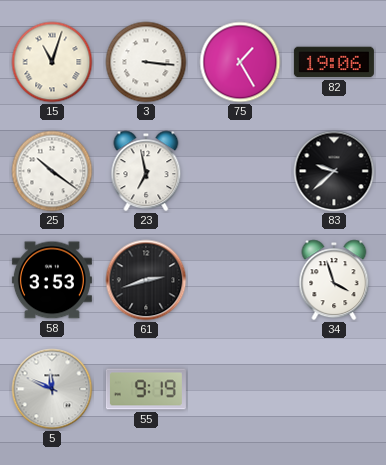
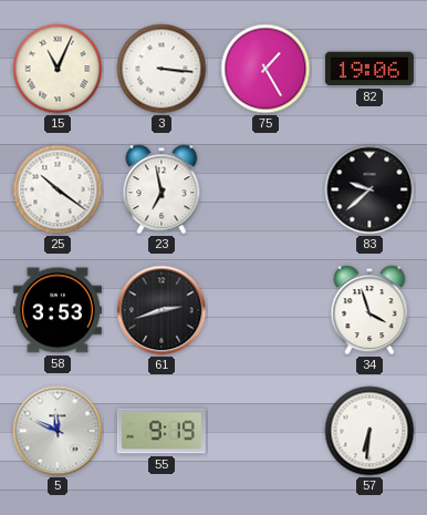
15: 11:03 -> 11:04 (58, 69)
57: none -> 6:31 (369, 431)
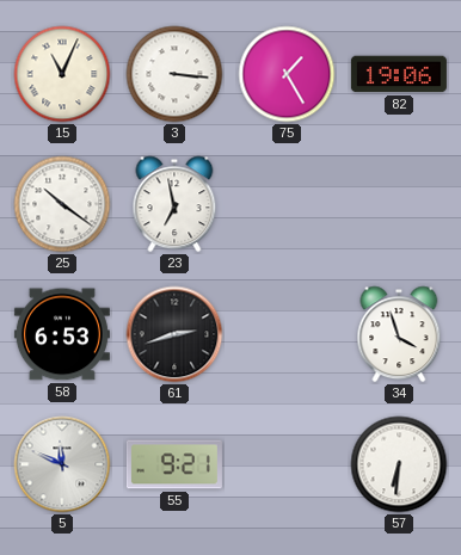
83: 9:38 -> none (369, 189)
58: 3:53 -> 6:53 (62, 334)
55: 9:19 -> 9:21 (174, 464)
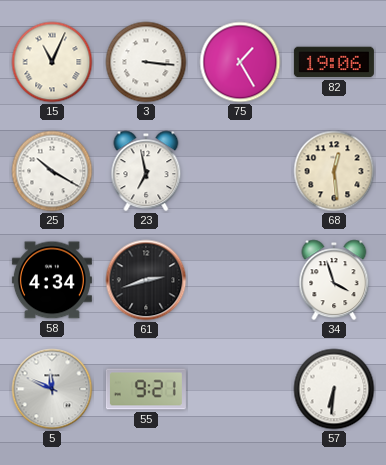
25: 10:21 -> 10:20 (52, 171)
68: none -> 12:29 (334, 171)
58: 6:53 -> 4:34 (52, 280)
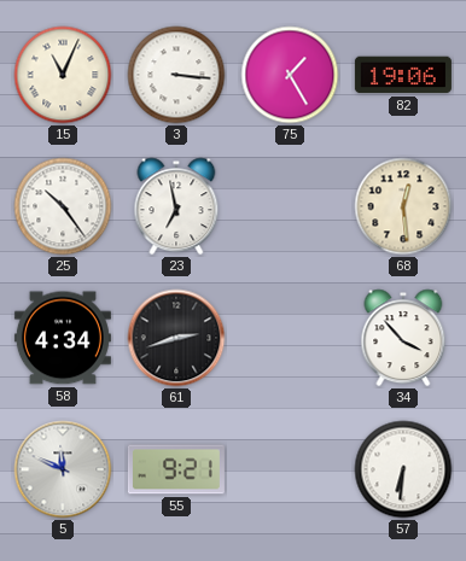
25: 10:20 -> 10:24 (63, 206)
34: 3:57 -> 3:53 (403, 338)
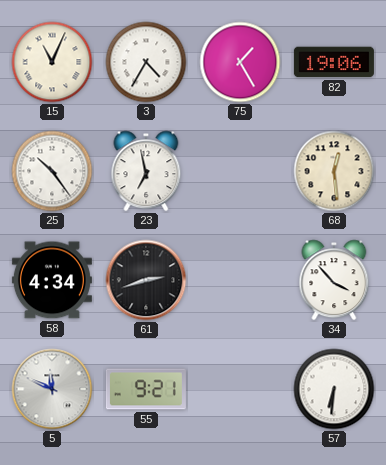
3: 3:16 -> 4:35 (146, 62)
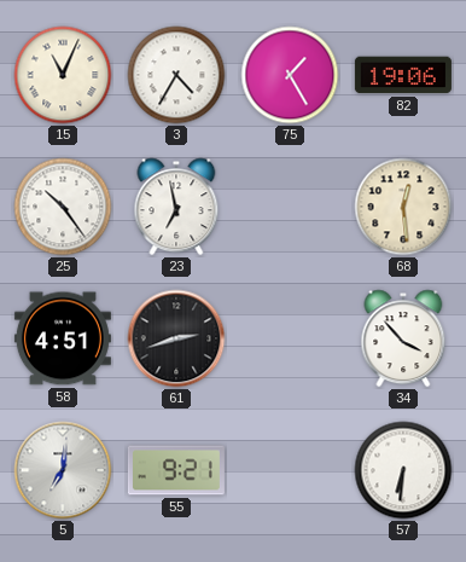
58: 4:34 -> 4:51 (63, 338)
5: 11:49 -> 7:01 (63, 470)
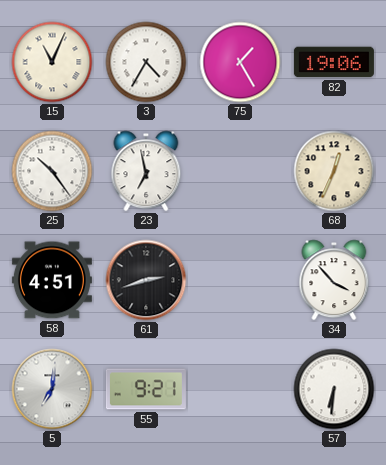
68: 12:29 -> 12:34 (334, 171)
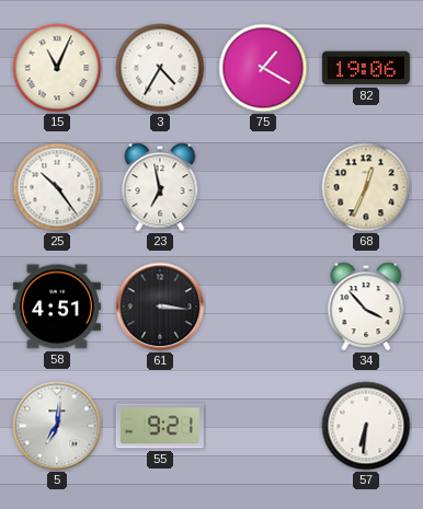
75: 1:25 -> 1:20 (263, 68)
61: 2:42 -> 3:16 (160, 306)
